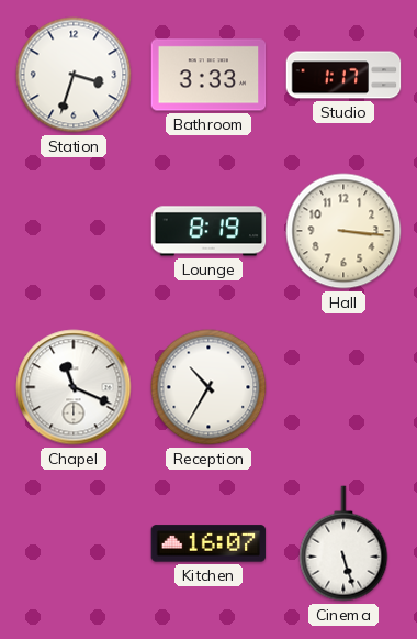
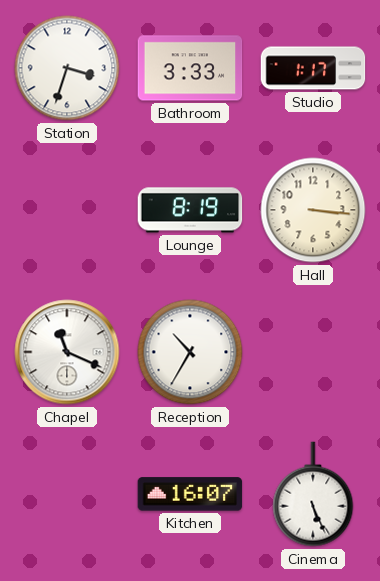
Cinema: 5:27 -> 5:26 (313, 494)
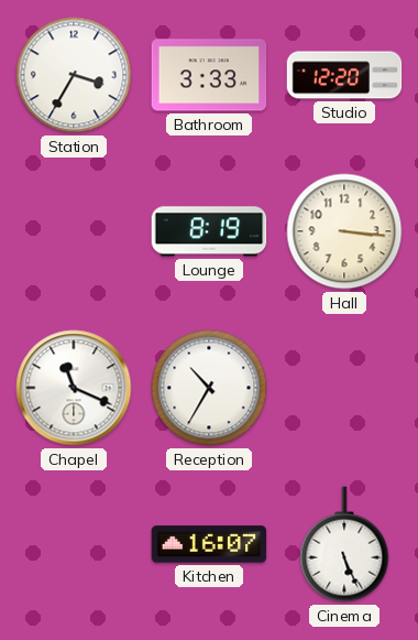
Station: 3:33 -> 3:35 (74, 75)
Studio: 1:17 -> 12:20 (344, 75)
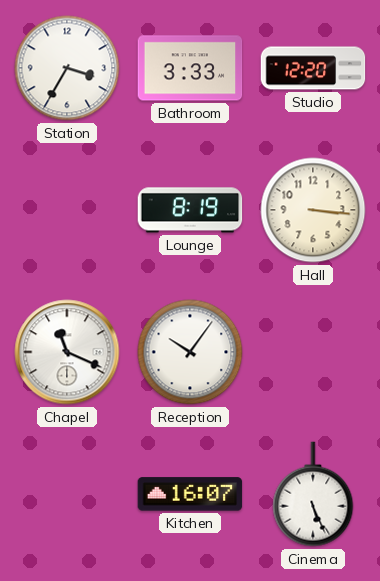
Reception: 10:35 -> 10:06 (190, 352)
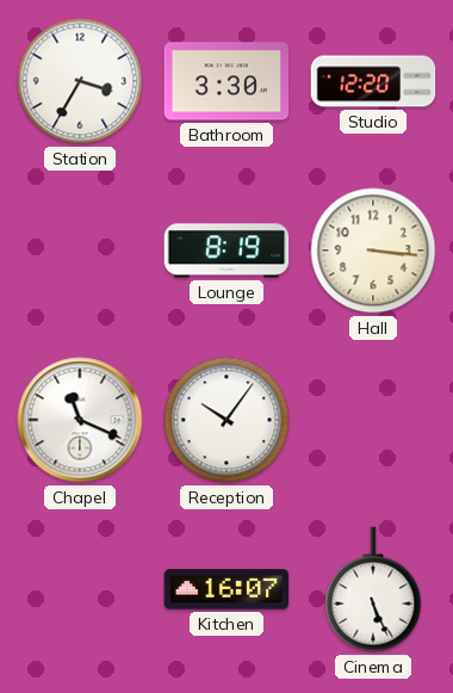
Bathroom: 3:33 -> 3:30 (226, 81)
